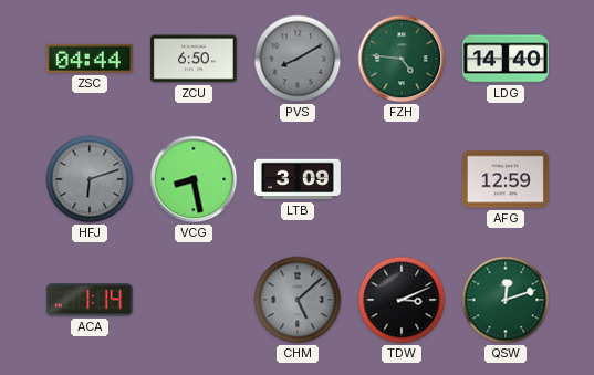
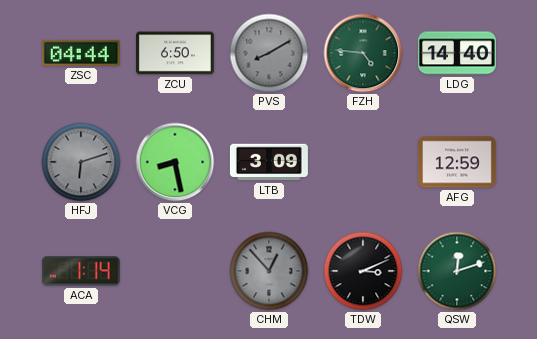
CHM: 5:08 -> 12:53 (269, 271)
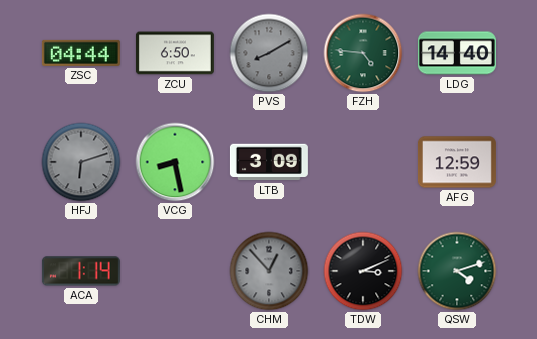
QSW: 12:12 -> 4:12 (457, 271)
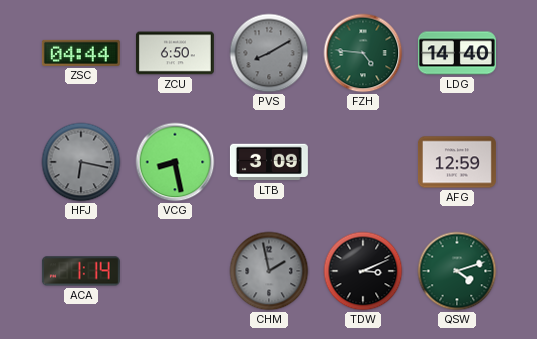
HFJ: 6:12 -> 6:17 (81, 162)
CHM: 12:53 -> 1:58 (269, 271)
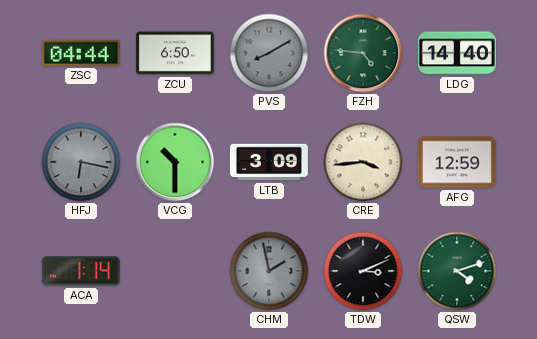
VCG: 8:28 -> 10:30 (175, 162)
CRE: none -> 3:44 (363, 162)
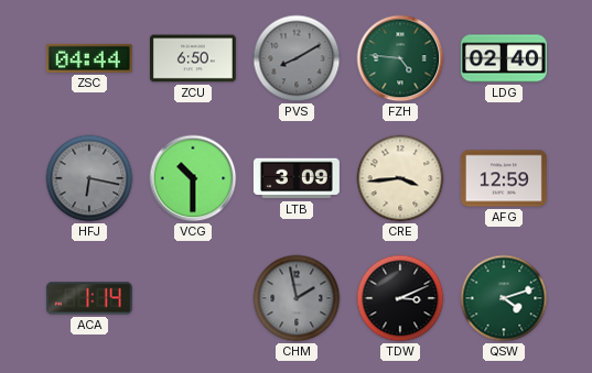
LDG: 14:40 -> 02:40 (504, 58)
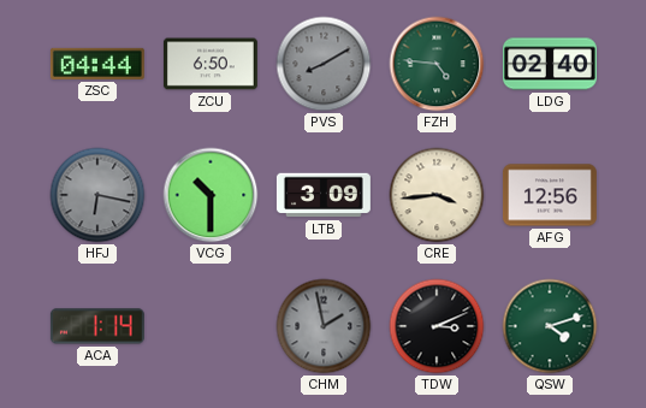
AFG: 12:59 -> 12:56 (550, 195)
